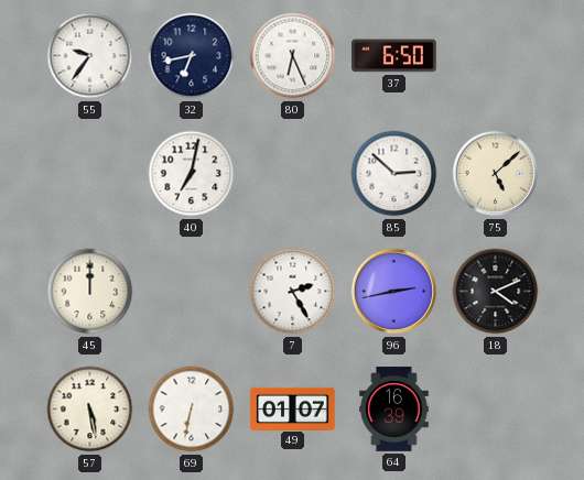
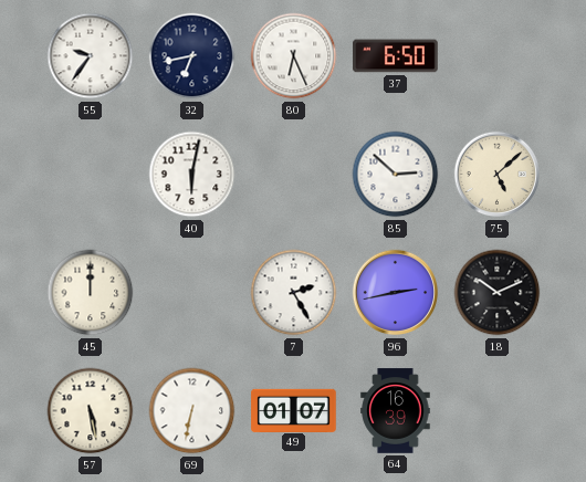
40: 7:02 -> 6:02 (192, 175)
18: 4:11 -> 10:11 (498, 293)
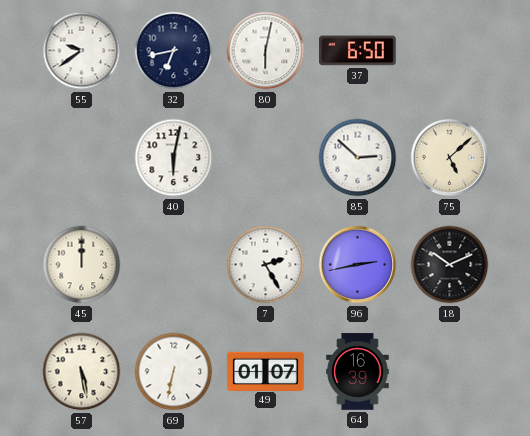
55: 9:36 -> 9:39 (82, 51)
80: 6:26 -> 6:02 (266, 51)
